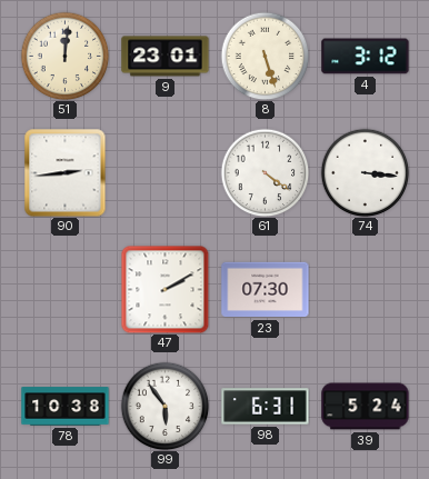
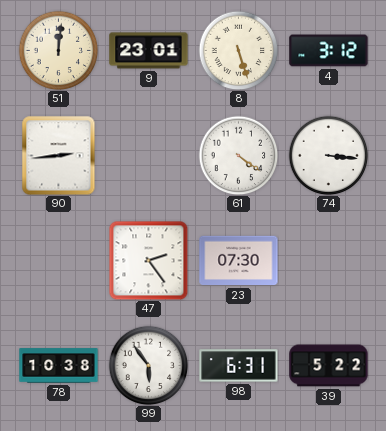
47: 2:10 -> 2:24 (148, 261)
39: 5:24 -> 5:22 (329, 366)
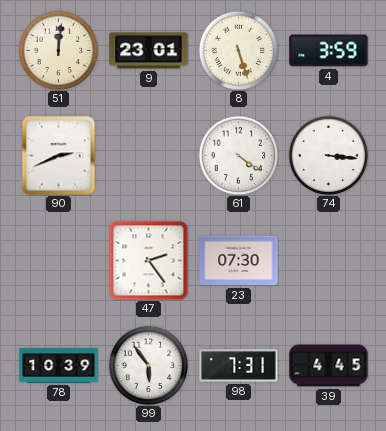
4: 3:12 -> 3:59 (329, 51)
90: 2:44 -> 2:41 (59, 155)
78: 10:38 -> 10:39 (59, 366)
98: 6:31 -> 7:31 (239, 366)
39: 5:22 -> 4:45 (329, 366)
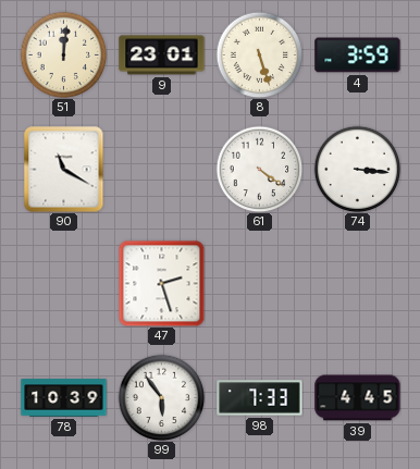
90: 2:41 -> 11:20 (64, 169)
47: 2:24 -> 2:27 (161, 284)
23: 07:30 -> none (239, 261)
98: 7:31 -> 7:33 (260, 398)
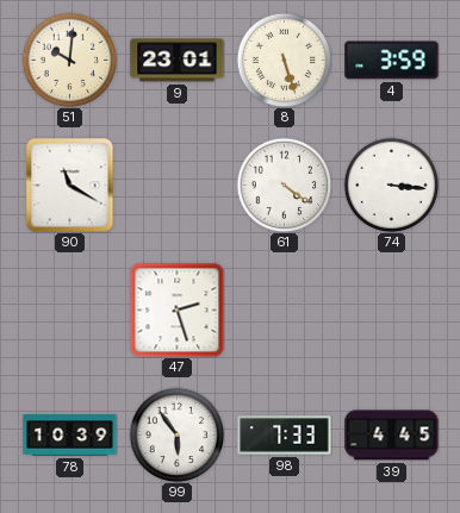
51: 12:01 -> 10:01 (69, 60)
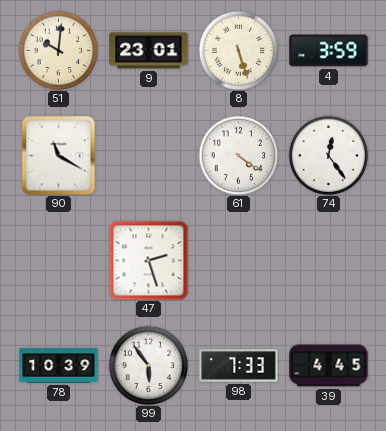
74: 3:16 -> 12:24 (328, 155)
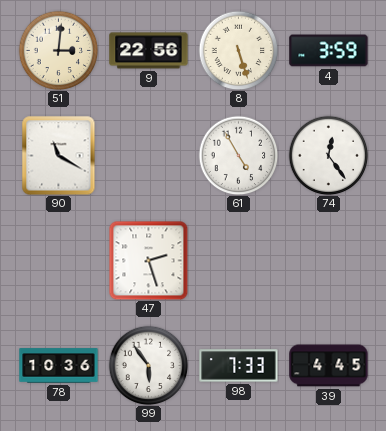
51: 10:01 -> 3:01 (58, 50)
9: 23:01 -> 22:56 (149, 51)
61: 4:21 -> 4:55 (238, 155)
78: 10:39 -> 10:36 (59, 366)
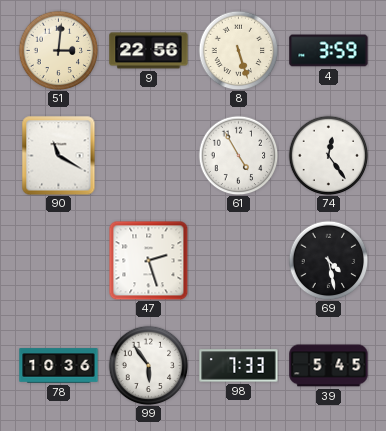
69: none -> 4:28 (328, 260)
39: 4:45 -> 5:45 (329, 366)
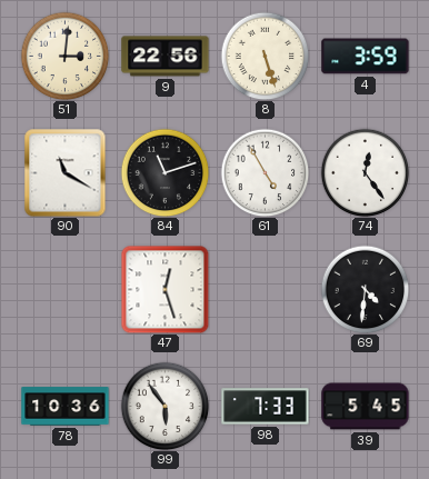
84: none -> 11:12 (164, 172)
47: 2:27 -> 12:27 (164, 290)
69: 4:28 -> 4:31 (365, 289)
